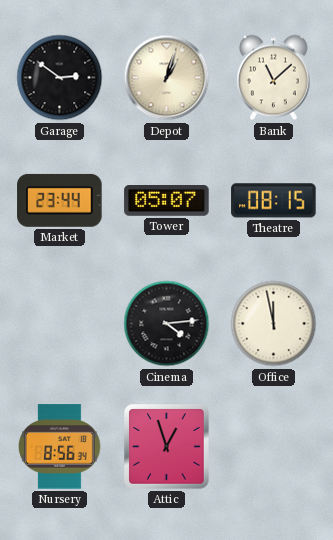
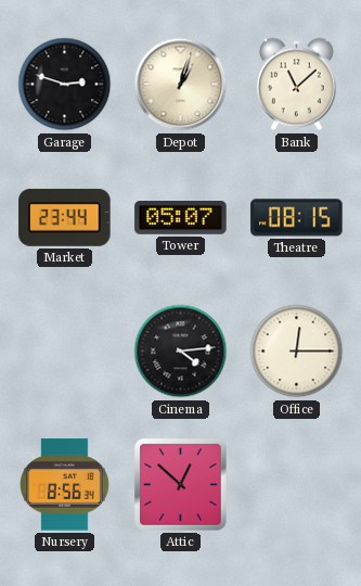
Garage: 2:51 -> 2:48 (65, 85)
Office: 11:58 -> 12:15 (297, 352)
Attic: 12:57 -> 12:52 (181, 485)
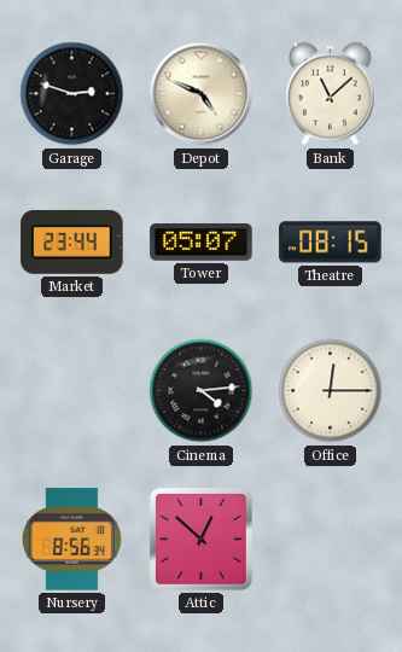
Depot: 1:03 -> 4:49 (202, 94)
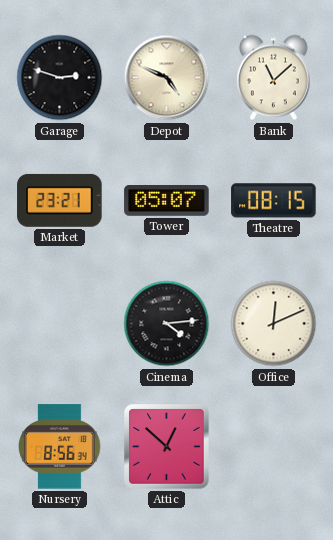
Market: 23:44 -> 23:21 (60, 200)
Office: 12:15 -> 12:11 (274, 324)
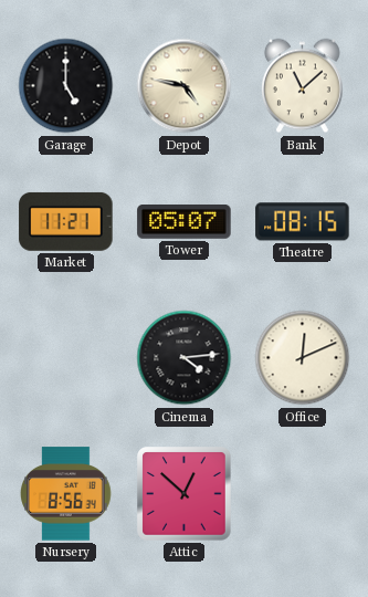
Garage: 2:48 -> 5:00 (66, 86)
Depot: 4:49 -> 4:47 (185, 86)
Market: 23:21 -> 11:21 (66, 221)
